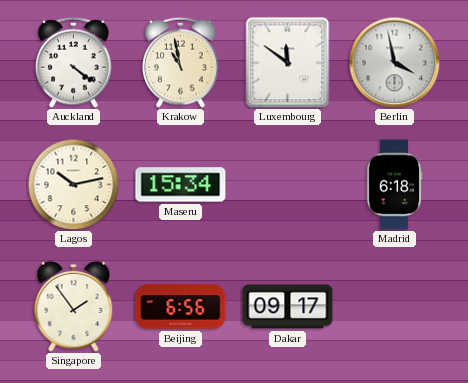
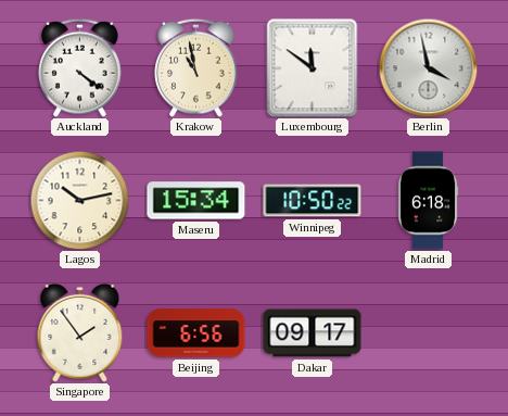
Winnipeg: none -> 10:50 (313, 201)
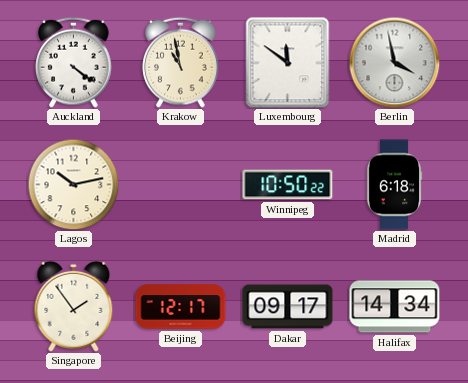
Maseru: 15:34 -> none (196, 201)
Beijing: 6:56 -> 12:17 (181, 307)
Halifax: none -> 14:34 (395, 307)
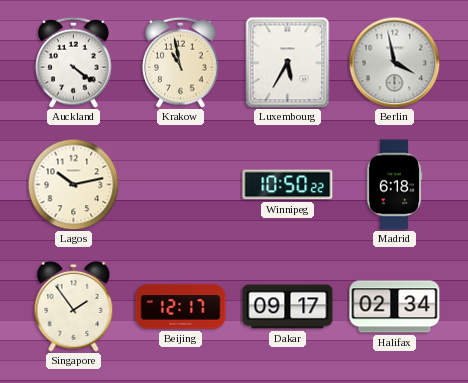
Luxembourg: 11:51 -> 5:35 (288, 63)
Halifax: 14:34 -> 02:34 (395, 307)
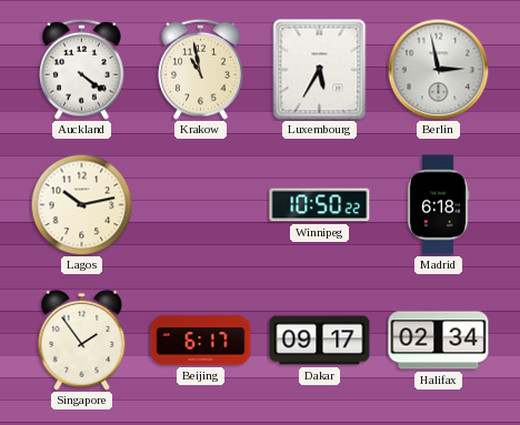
Berlin: 3:58 -> 2:58 (438, 69)
Beijing: 12:17 -> 6:17 (201, 341)
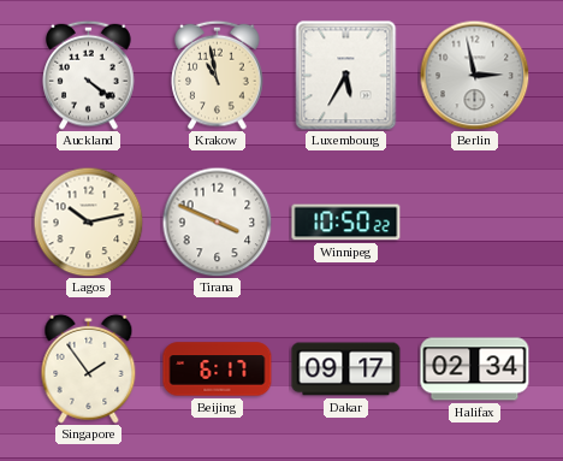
Tirana: none -> 3:49 (217, 221)
Madrid: 6:18 -> none (438, 205)
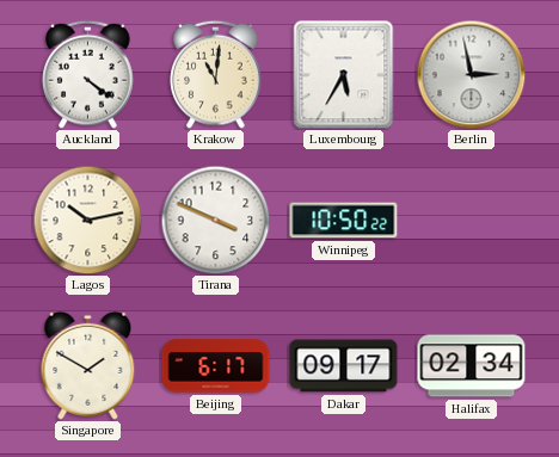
Krakow: 10:58 -> 11:01 (216, 74)
Singapore: 1:54 -> 1:50 (88, 365)
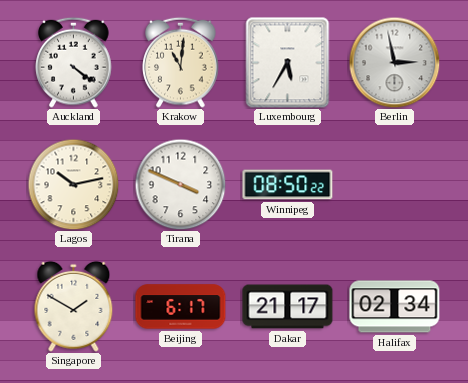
Winnipeg: 10:50 -> 08:50 (288, 185)
Dakar: 09:17 -> 21:17 (288, 307)
